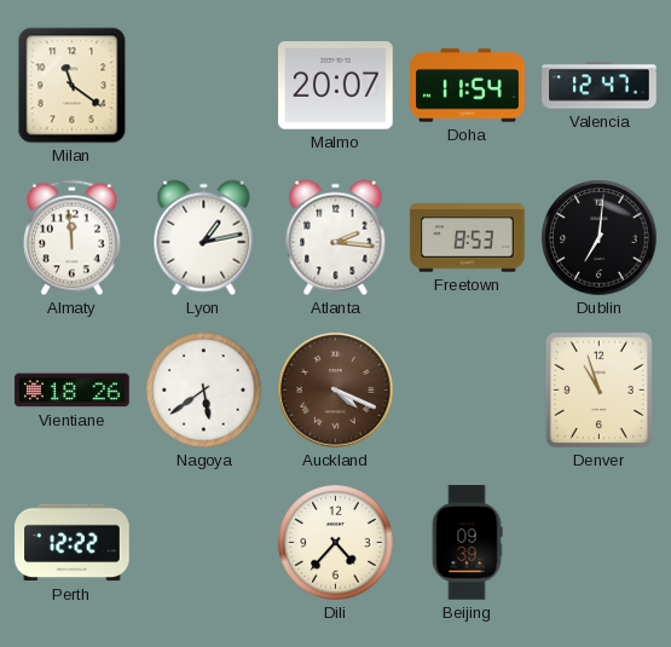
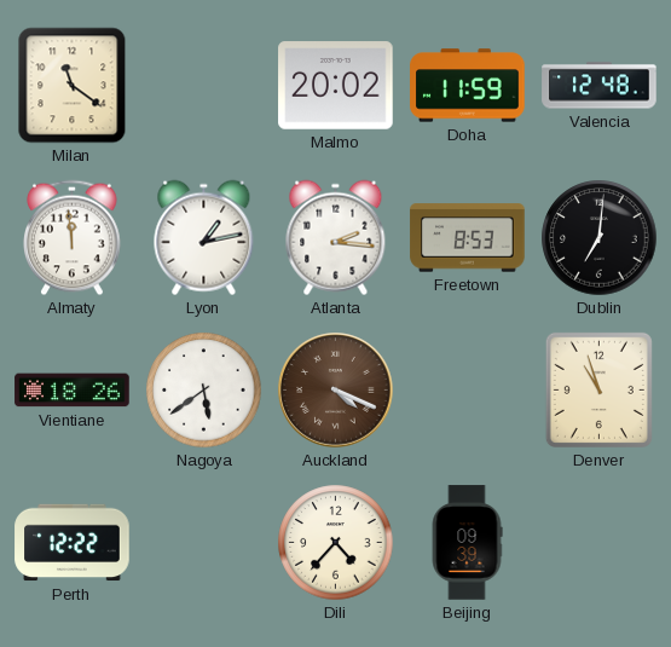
Malmo: 20:07 -> 20:02 (336, 86)
Doha: 11:54 -> 11:59 (468, 86)
Valencia: 12:47 -> 12:48 (600, 86)
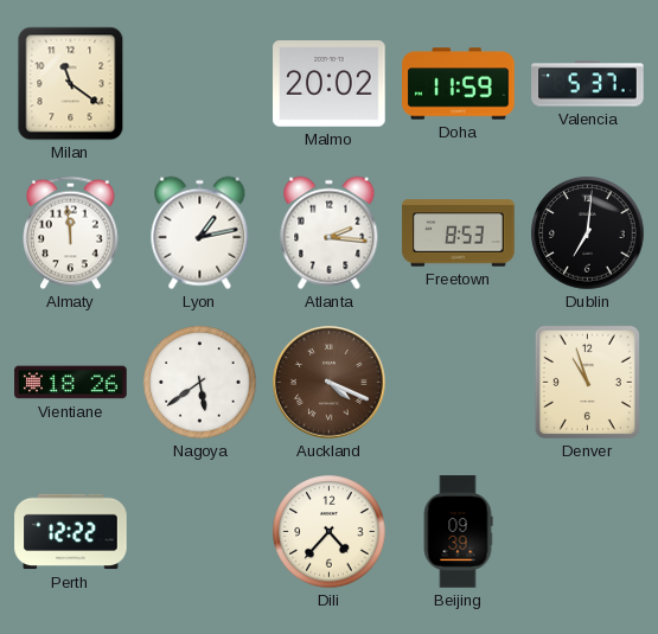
Valencia: 12:48 -> 5:37 (588, 84)
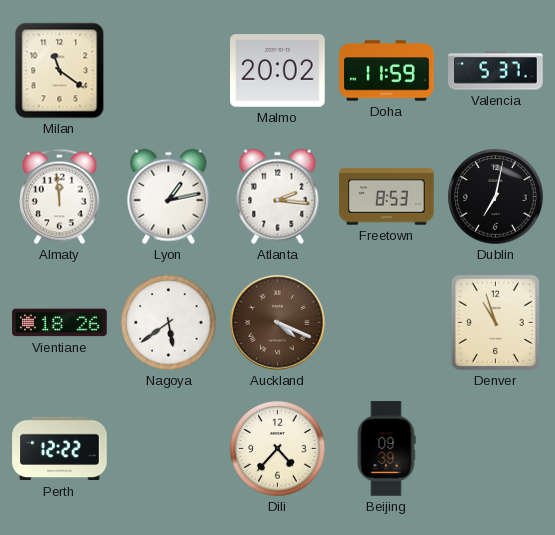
Dublin: 7:01 -> 7:02 (496, 197)
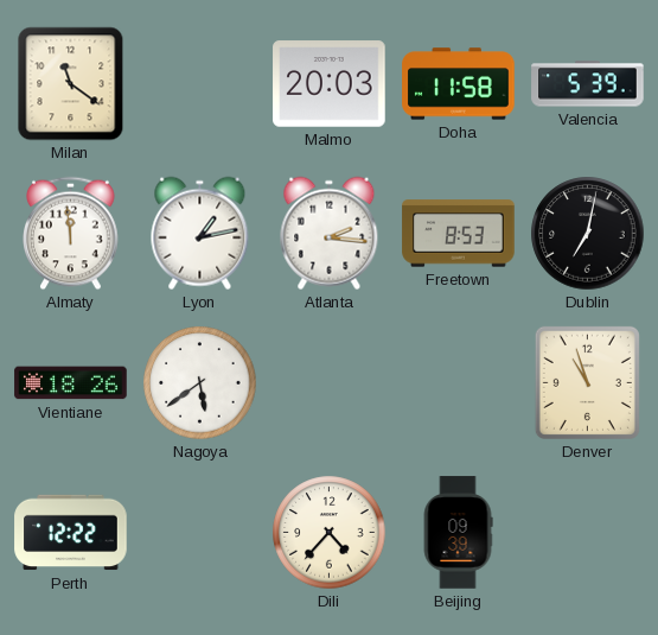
Malmo: 20:02 -> 20:03 (330, 84)
Doha: 11:59 -> 11:58 (459, 84)
Valencia: 5:37 -> 5:39 (588, 84)
Auckland: 4:19 -> none (278, 323)
